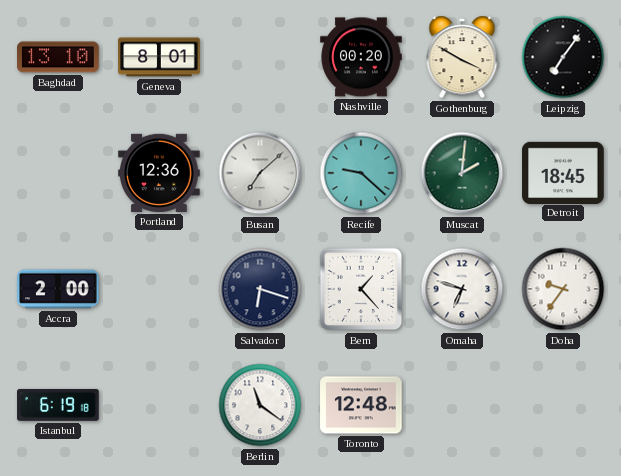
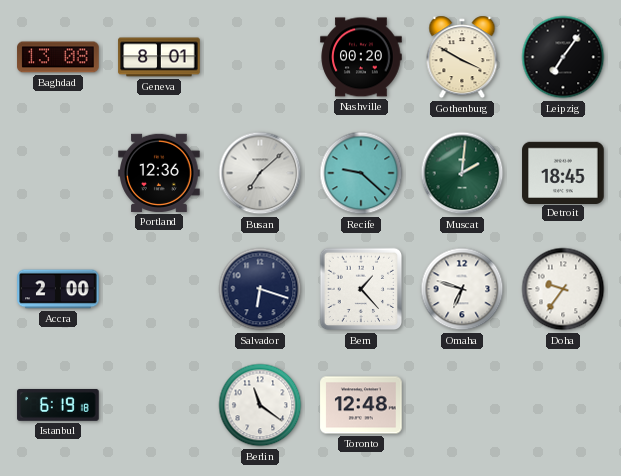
Baghdad: 13:10 -> 13:08 (58, 57)
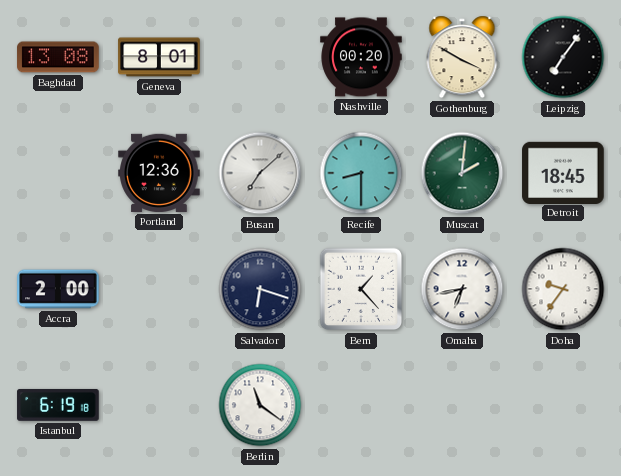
Recife: 9:22 -> 8:30 (361, 173)
Omaha: 6:48 -> 6:43 (462, 289)
Toronto: 12:48 -> none (361, 405)
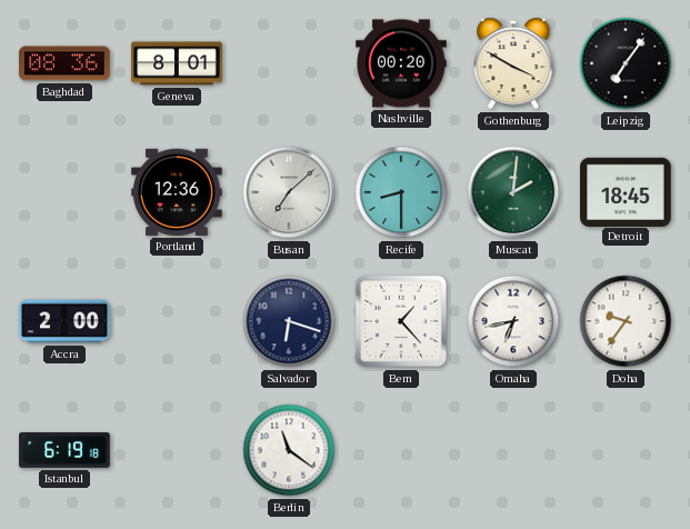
Baghdad: 13:08 -> 08:36 (64, 63)
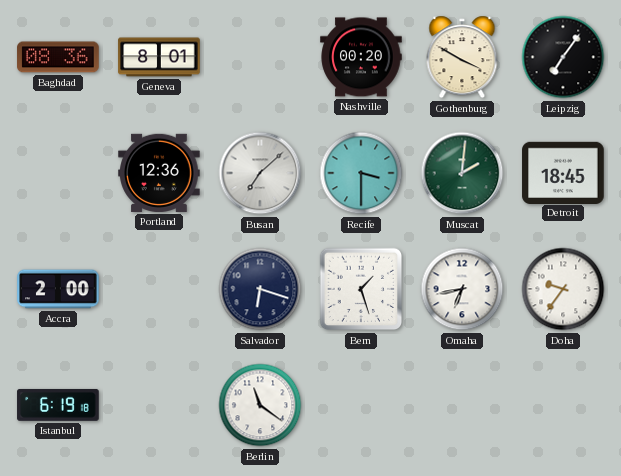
Recife: 8:30 -> 3:30 (361, 173)
Bern: 1:23 -> 1:27 (361, 289)
